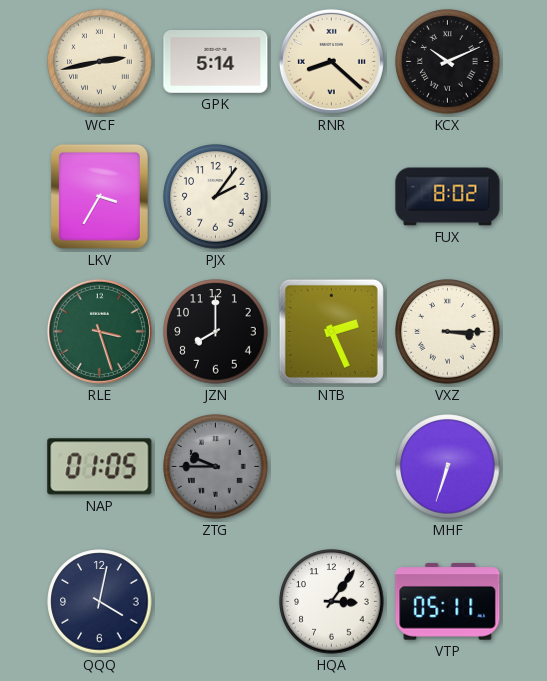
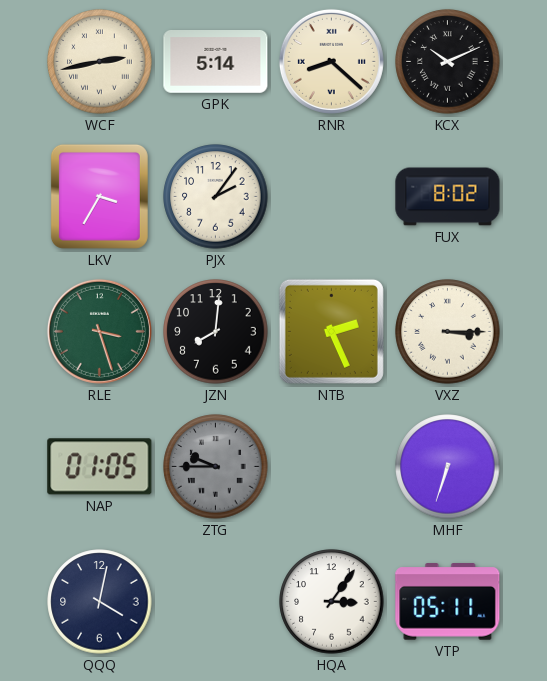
JZN: 8:00 -> 8:01 (216, 332)
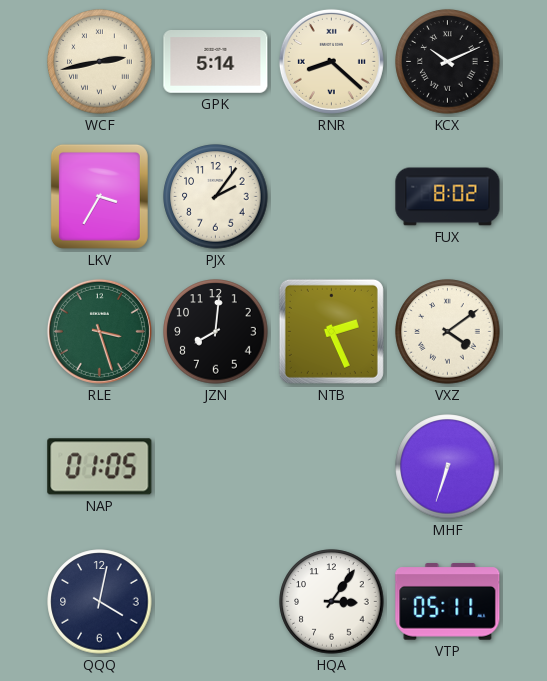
VXZ: 3:15 -> 4:09 (448, 332)
ZTG: 9:45 -> none (216, 467)
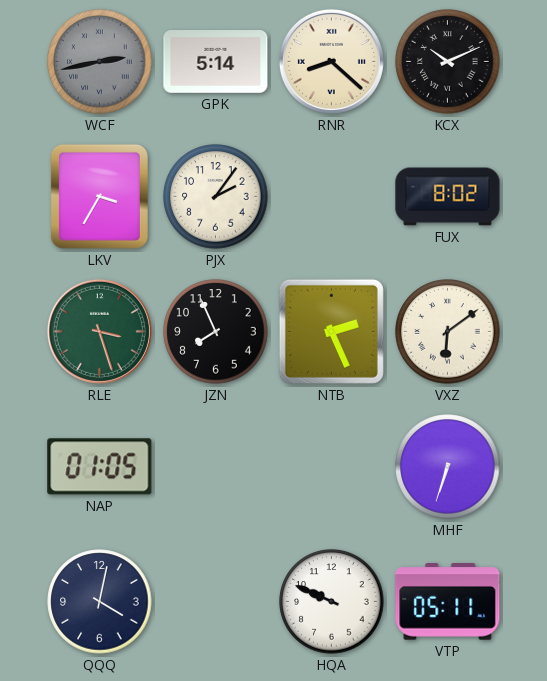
WCF dial: cream -> grey (100, 62)
JZN: 8:01 -> 7:56 (216, 332)
VXZ: 4:09 -> 6:09 (448, 332)
HQA: 3:06 -> 9:49 (332, 602)
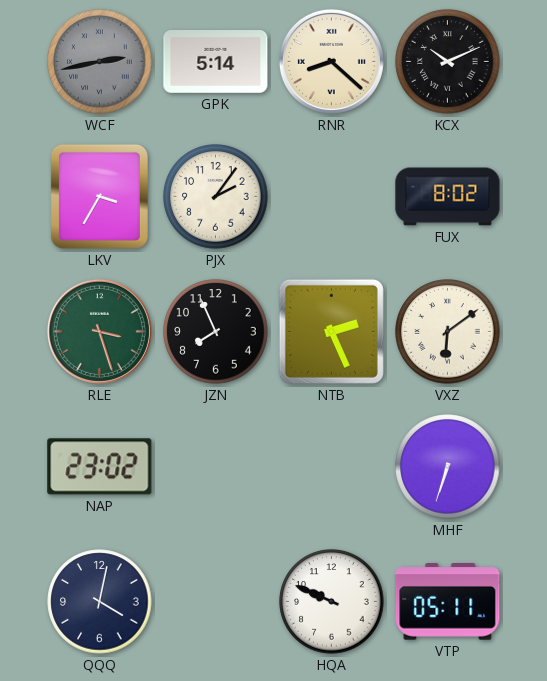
NAP: 01:05 -> 23:02 (100, 467)
